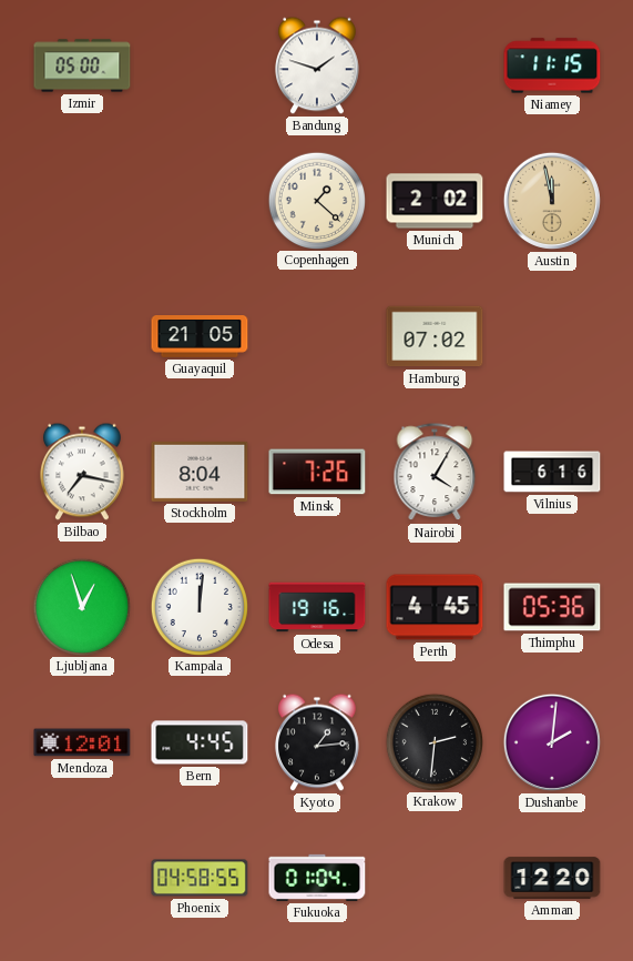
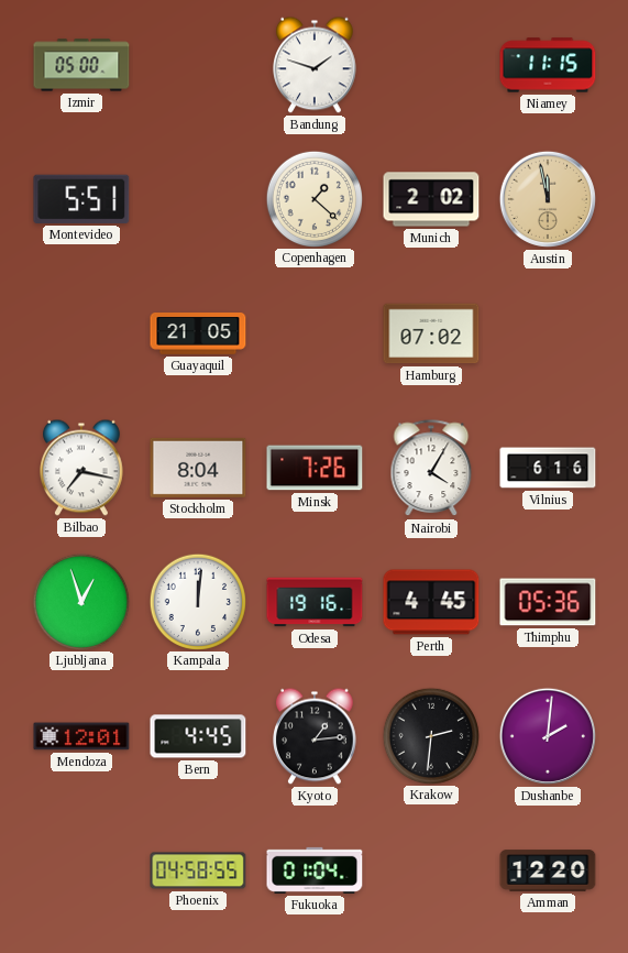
Montevideo: none -> 5:51 (81, 199)
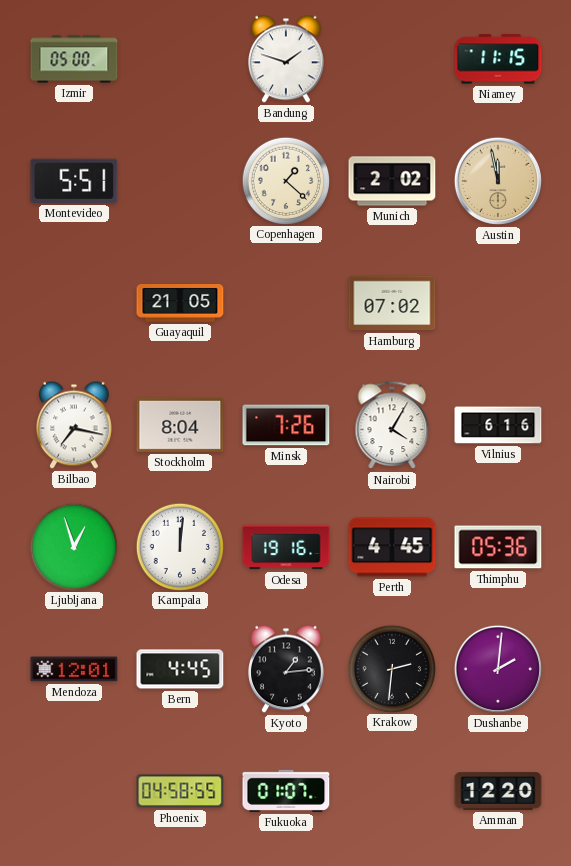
Fukuoka: 01:04 -> 01:07 (286, 791)
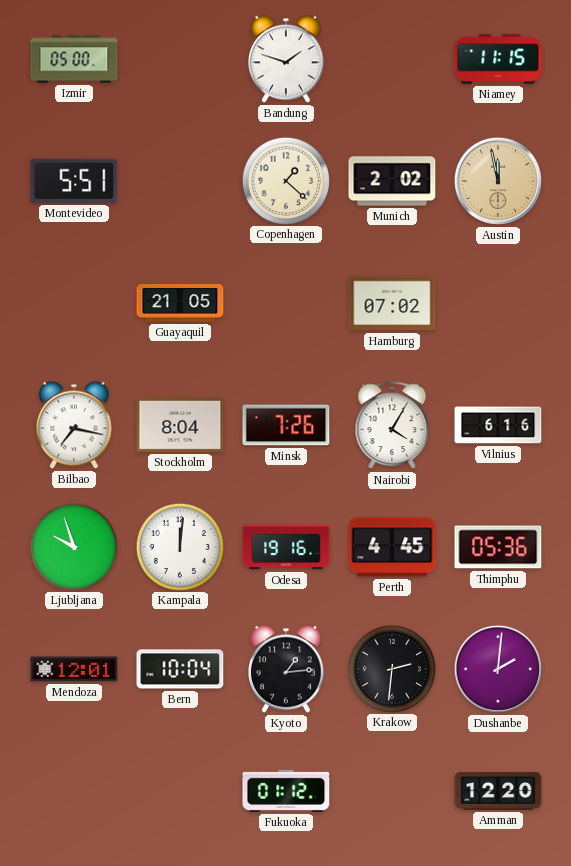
Ljubljana: 12:57 -> 9:57 (73, 546)
Bern: 4:45 -> 10:04 (180, 669)
Phoenix: 04:58 -> none (180, 791)
Fukuoka: 01:07 -> 01:12 (286, 791)
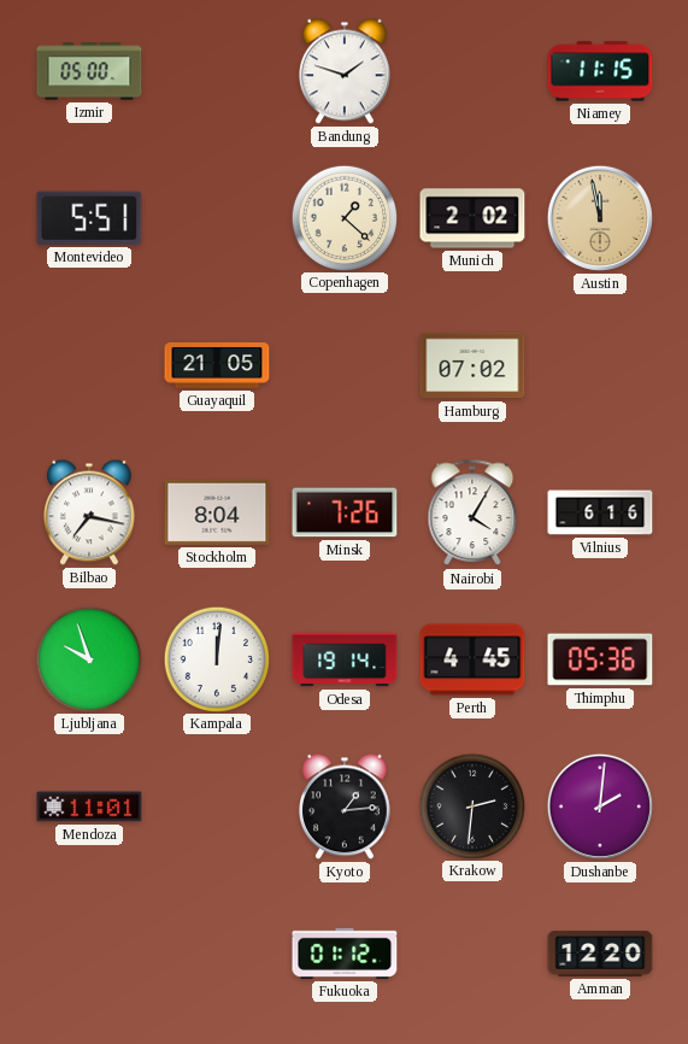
Odesa: 19:16 -> 19:14 (345, 659)
Mendoza: 12:01 -> 11:01 (89, 807)
Bern: 10:04 -> none (180, 669)
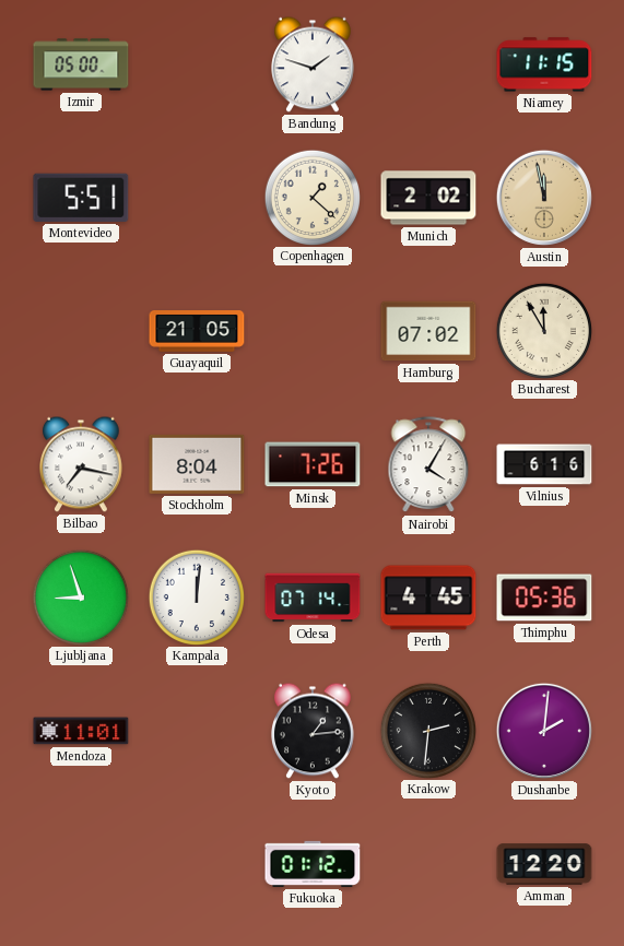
Bucharest: none -> 11:55 (543, 330)
Ljubljana: 9:57 -> 8:57 (80, 596)
Odesa: 19:14 -> 07:14 (313, 598)
